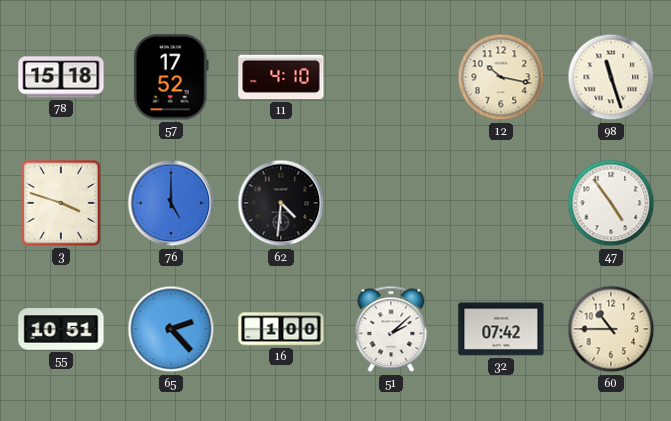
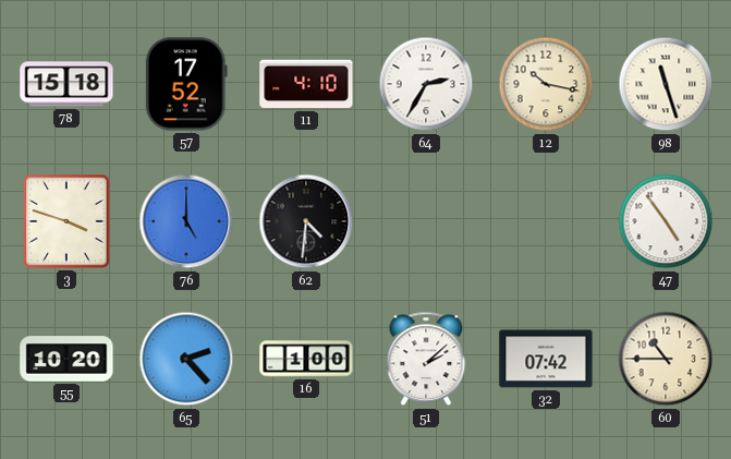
64: none -> 2:35 (426, 84)
55: 10:51 -> 10:20 (66, 359)
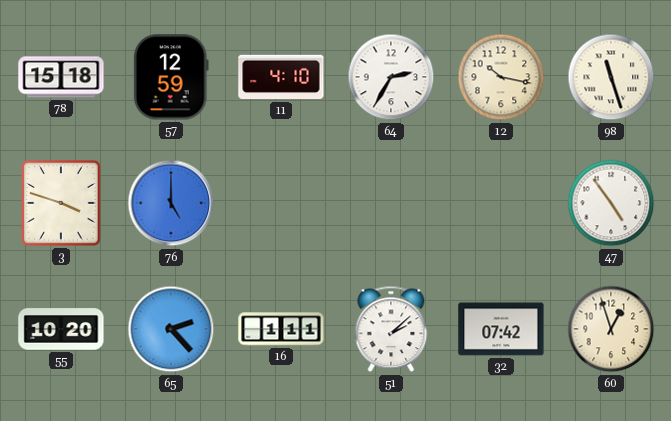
57: 17:52 -> 12:59 (171, 77)
62: 4:31 -> none (306, 221)
16: 1:00 -> 1:11 (281, 329)
60: 10:45 -> 12:57 (611, 329)
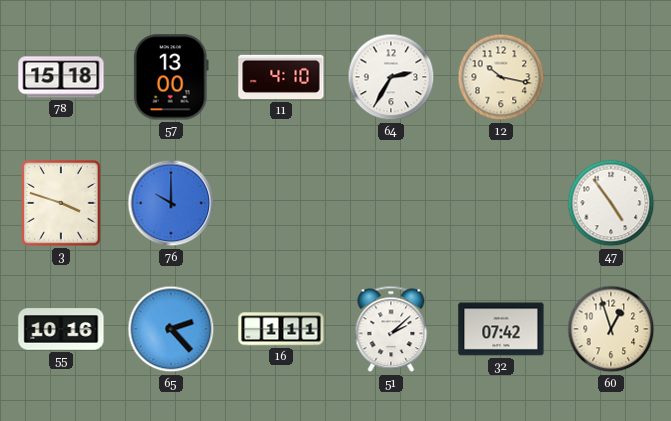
57: 12:59 -> 13:00 (171, 77)
98: 11:27 -> none (611, 77)
76: 5:00 -> 10:00 (171, 203)
55: 10:20 -> 10:16 (61, 329)
